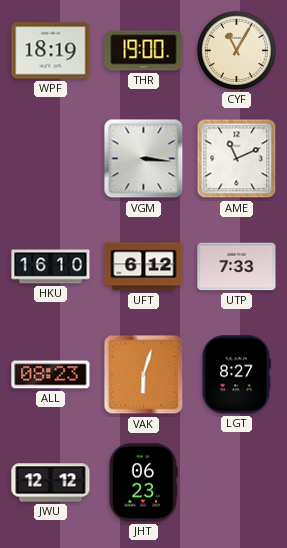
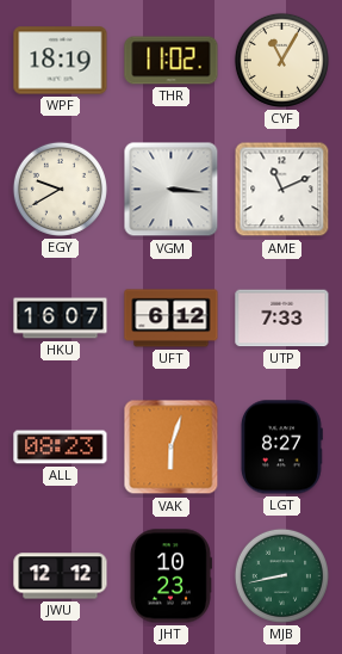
THR: 19:00 -> 11:02 (172, 61)
EGY: none -> 9:40 (60, 189)
HKU: 16:10 -> 16:07 (61, 319)
JHT: 06:23 -> 10:23 (170, 576)
MJB: none -> 8:43 (281, 575)
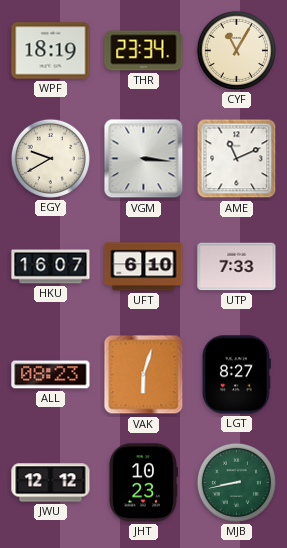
THR: 11:02 -> 23:34 (144, 51)
UFT: 6:12 -> 6:10 (144, 267)
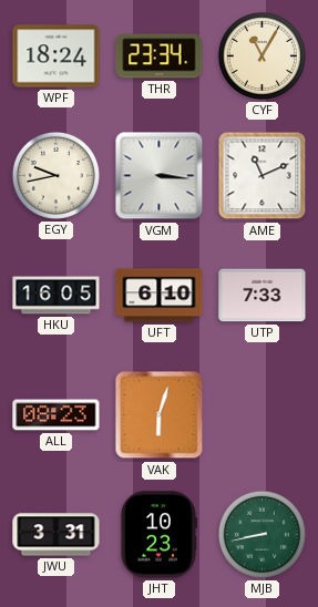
WPF: 18:19 -> 18:24 (57, 56)
EGY: 9:40 -> 9:43 (55, 175)
HKU: 16:07 -> 16:05 (57, 296)
LGT: 8:27 -> none (236, 375)
JWU: 12:12 -> 3:31 (57, 535)
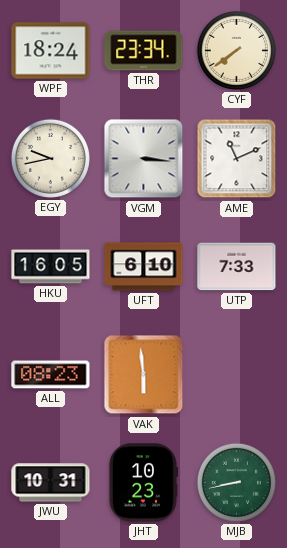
CYF: 11:05 -> 7:39 (236, 50)
VAK: 6:03 -> 5:59 (144, 375)
JWU: 3:31 -> 10:31 (51, 483)
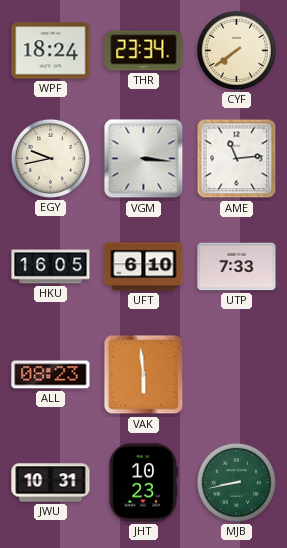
AME: 11:11 -> 11:14 (237, 159)
